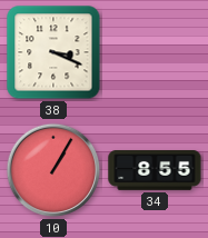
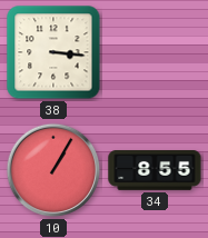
38: 3:19 -> 3:16 (53, 52)
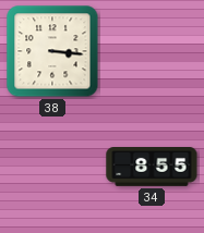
10: 1:05 -> none (53, 170)
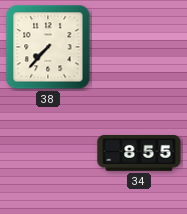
38: 3:16 -> 7:37 (48, 47)
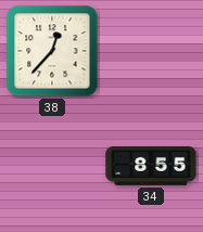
38: 7:37 -> 12:37 (52, 51)
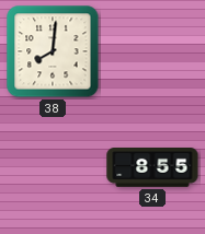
38: 12:37 -> 8:01 (53, 51)
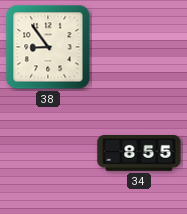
38: 8:01 -> 8:54 (48, 47)
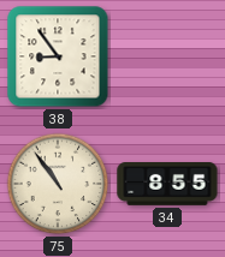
75: none -> 10:54 (58, 184)
